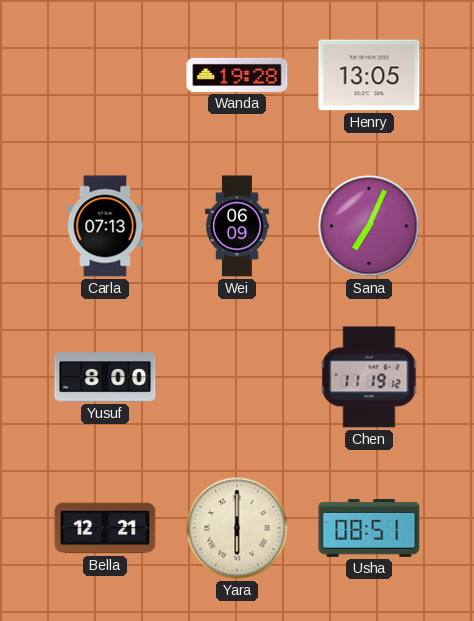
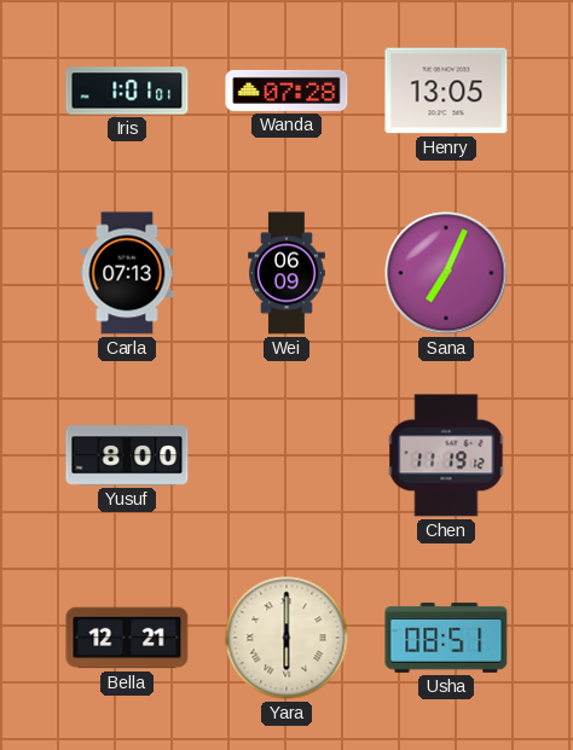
Iris: none -> 1:01 (127, 91)
Wanda: 19:28 -> 07:28 (286, 91)
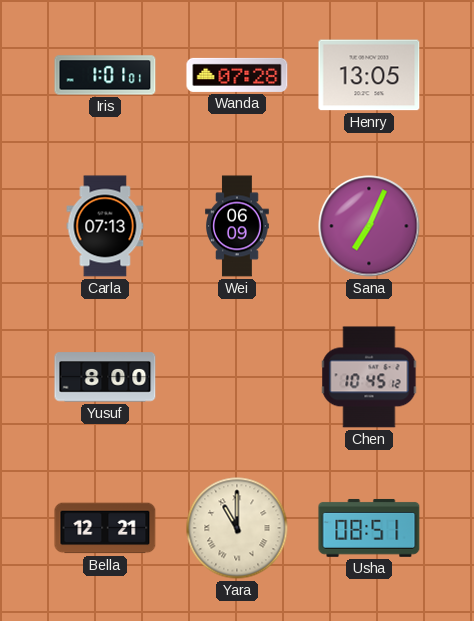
Chen: 11:19 -> 10:45 (369, 377)
Yara: 6:00 -> 11:00 (237, 528)
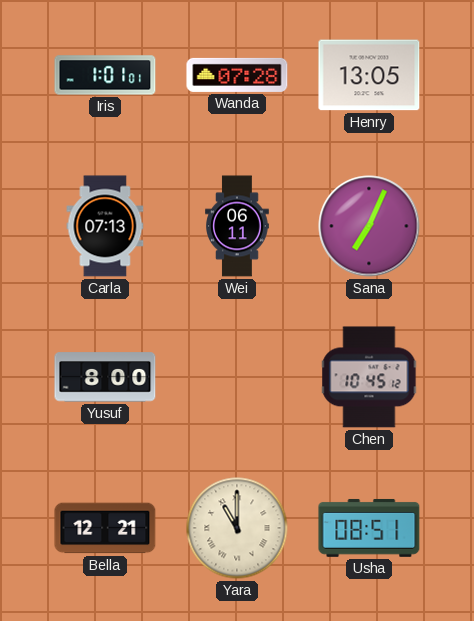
Wei: 06:09 -> 06:11 (237, 226)
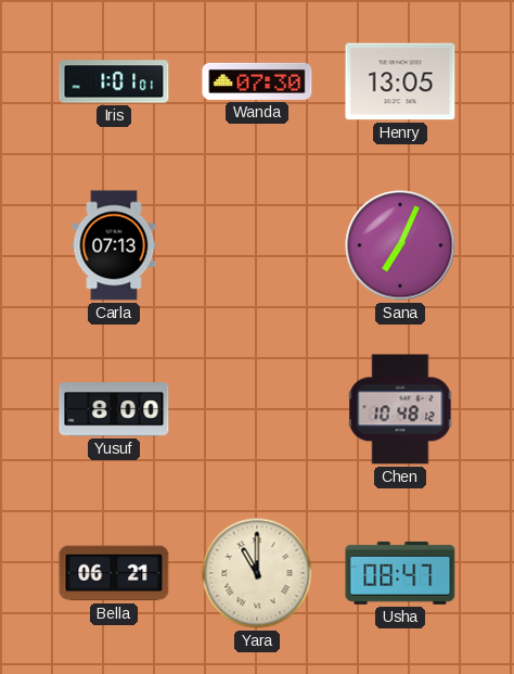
Wanda: 07:28 -> 07:30 (257, 81)
Wei: 06:11 -> none (237, 226)
Chen: 10:45 -> 10:48 (400, 409)
Bella: 12:21 -> 06:21 (114, 573)
Usha: 08:51 -> 08:47 (400, 573)
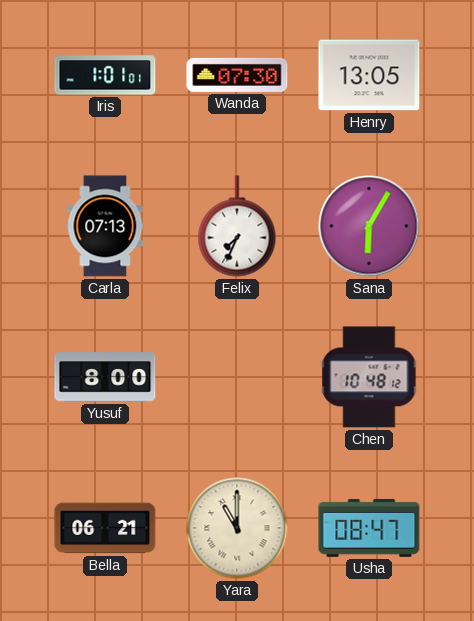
Felix: none -> 7:34 (237, 226)
Sana: 7:04 -> 6:05 (369, 226)
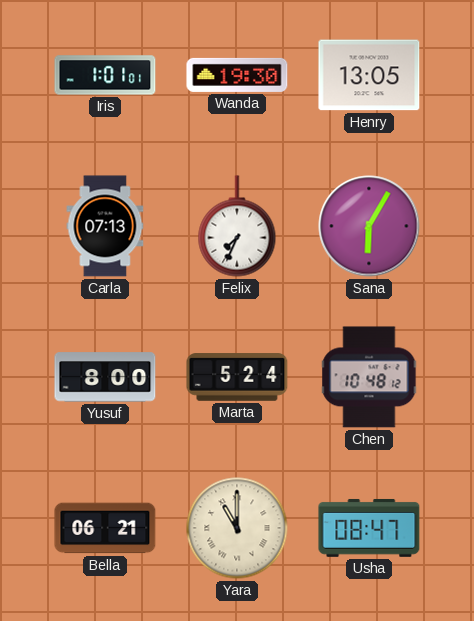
Wanda: 07:30 -> 19:30 (237, 75)
Marta: none -> 5:24 (237, 377)
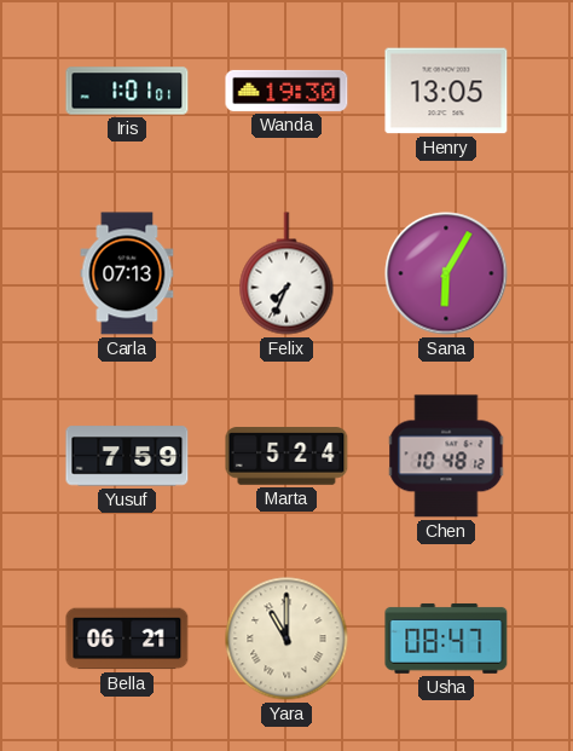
Yusuf: 8:00 -> 7:59 (127, 456)
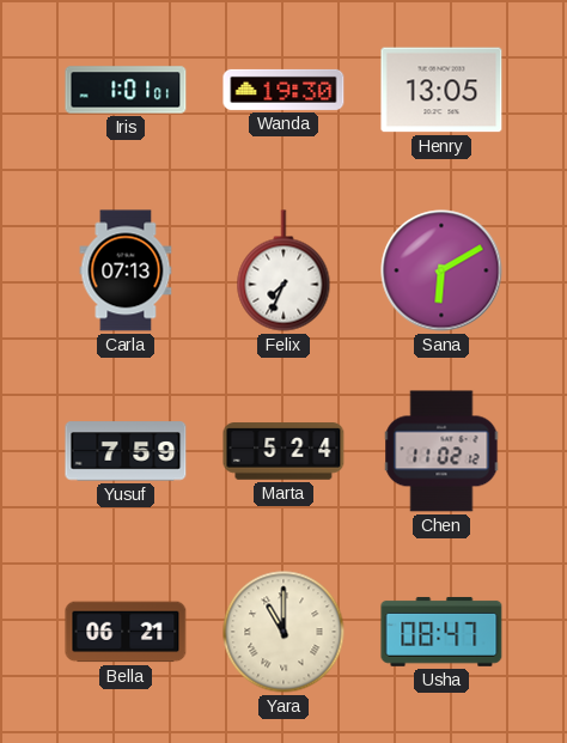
Sana: 6:05 -> 6:10 (441, 270)
Chen: 10:48 -> 11:02 (441, 451)
